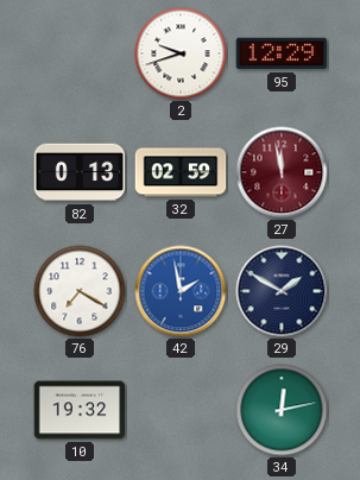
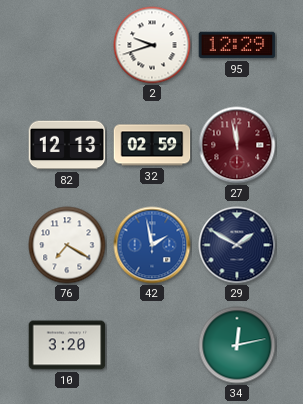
82: 0:13 -> 12:13 (67, 145)
10: 19:32 -> 3:20 (67, 345)
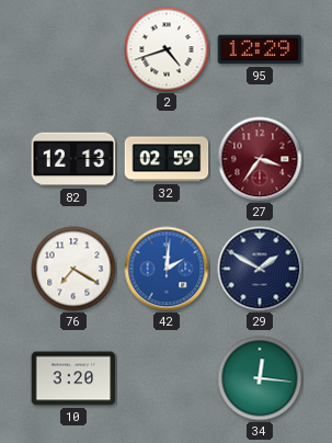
2: 9:42 -> 4:42 (167, 49)
27: 11:58 -> 3:36 (260, 159)
42: 1:58 -> 2:01 (167, 269)
34: 12:13 -> 12:16 (260, 378)
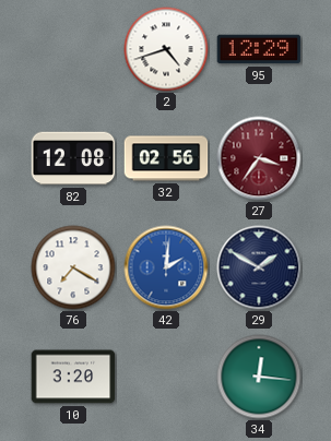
82: 12:13 -> 12:08 (73, 158)
32: 02:59 -> 02:56 (166, 158)
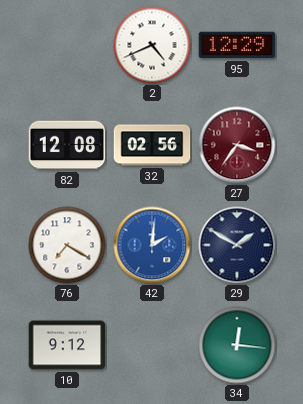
2: 4:42 -> 4:41 (152, 45)
10: 3:20 -> 9:12 (67, 345)
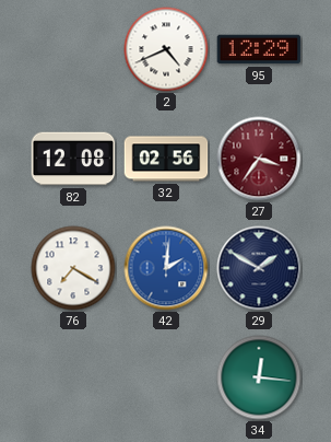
10: 9:12 -> none (67, 345)
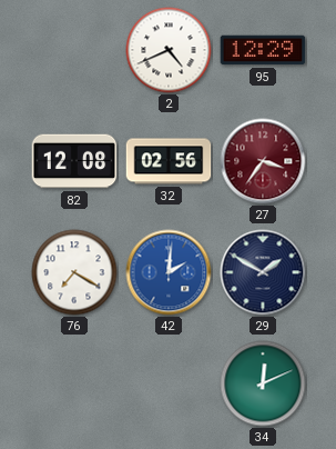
34: 12:16 -> 12:11 (263, 383)
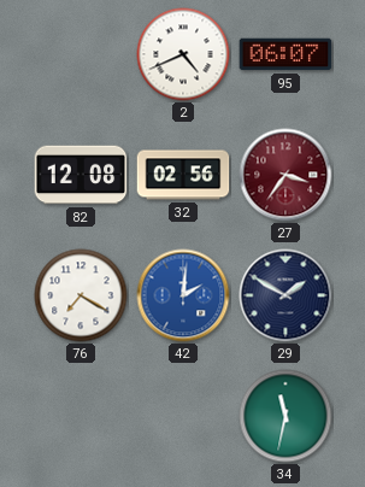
95: 12:29 -> 06:07 (285, 54)
34: 12:11 -> 11:32 (285, 416)
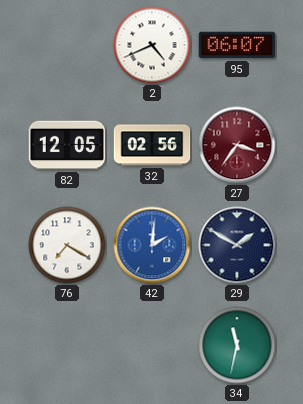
82: 12:08 -> 12:05 (67, 145)
